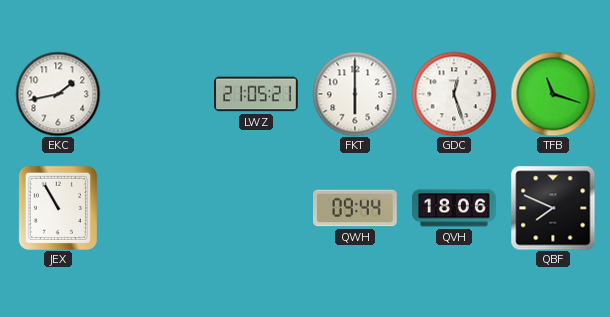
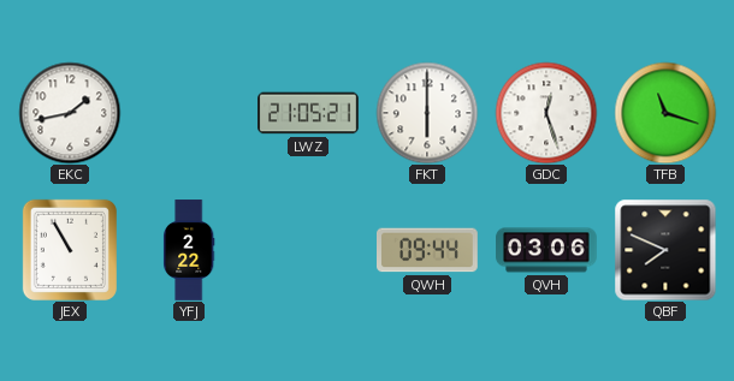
YFJ: none -> 2:22 (190, 250)
QVH: 18:06 -> 03:06 (546, 250)
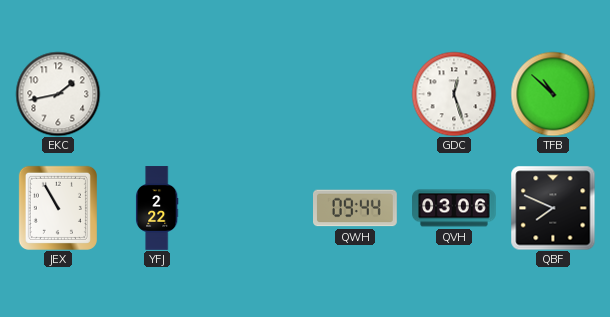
LWZ: 21:05 -> none (308, 113)
FKT: 6:00 -> none (427, 113)
TFB: 11:18 -> 10:52 (553, 94)
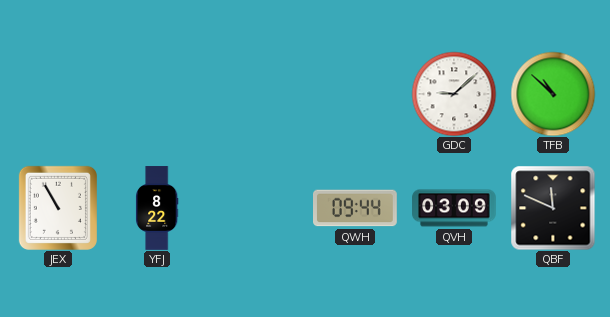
EKC: 1:43 -> none (58, 94)
GDC: 12:27 -> 9:08 (454, 94)
YFJ: 2:22 -> 8:22 (158, 208)
QVH: 03:06 -> 03:09 (454, 208)
QBF: 7:49 -> 11:49 (553, 208)
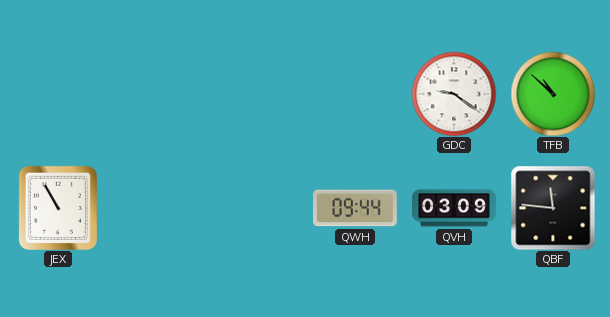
GDC: 9:08 -> 9:21 (454, 94)
YFJ: 8:22 -> none (158, 208)
QBF: 11:49 -> 11:46 (553, 208)
